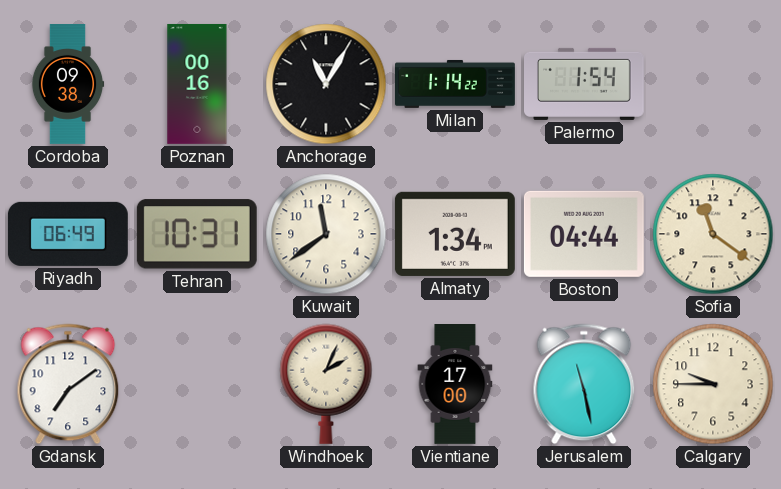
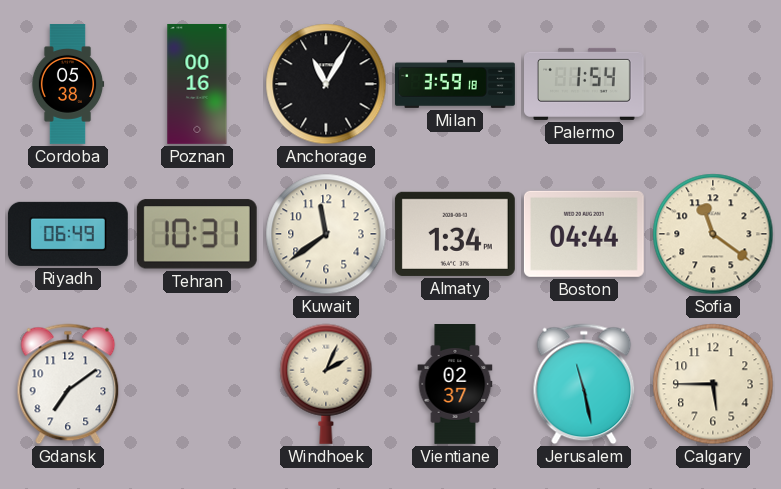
Cordoba: 09:38 -> 05:38 (68, 85)
Milan: 1:14 -> 3:59 (456, 84)
Vientiane: 17:00 -> 02:37 (455, 385)
Calgary: 9:45 -> 5:45 (713, 384)
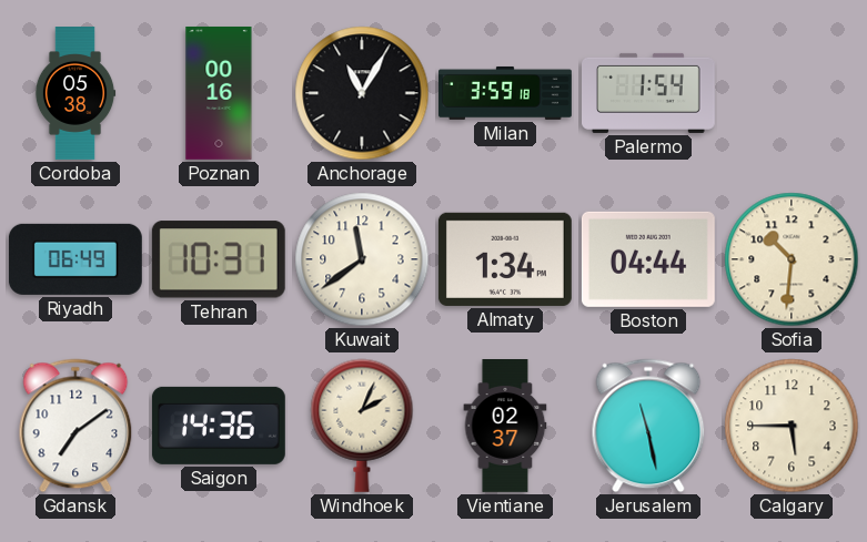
Sofia: 11:21 -> 10:31 (792, 259)
Saigon: none -> 14:36 (219, 426)
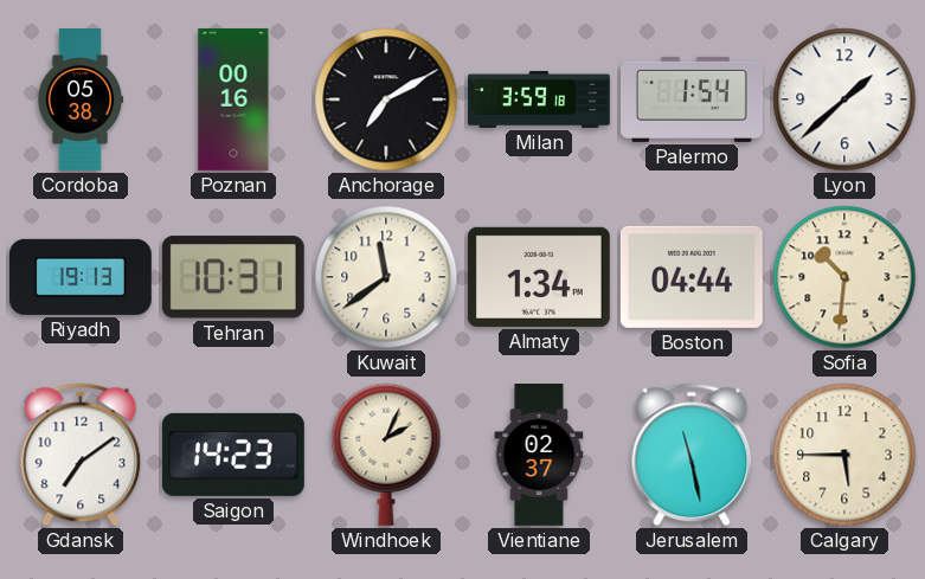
Anchorage: 11:05 -> 7:10 (386, 99)
Lyon: none -> 1:38 (844, 99)
Riyadh: 06:49 -> 19:13 (81, 277)
Saigon: 14:36 -> 14:23 (233, 455)
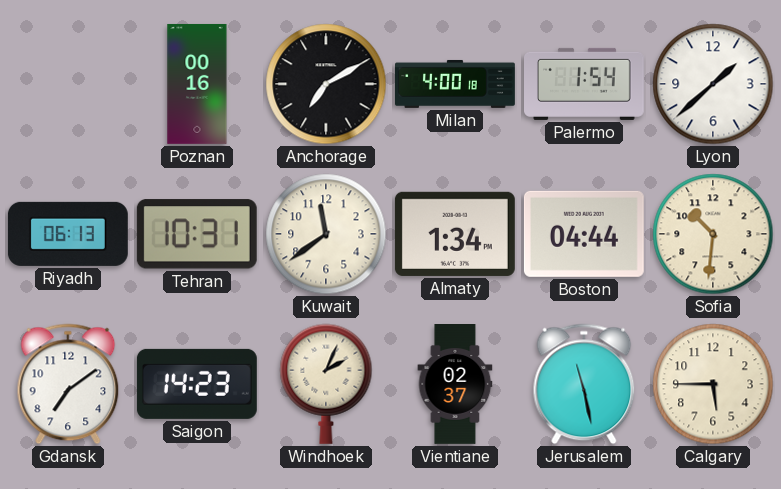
Cordoba: 05:38 -> none (81, 101)
Milan: 3:59 -> 4:00 (456, 84)
Riyadh: 19:13 -> 06:13 (68, 234)
